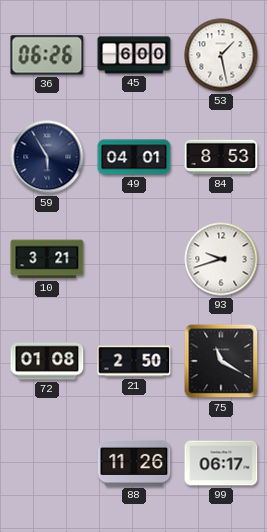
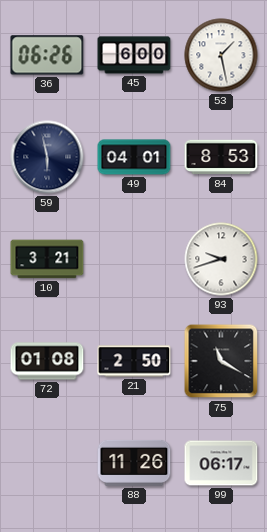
59: 5:55 -> 5:58 (47, 157)
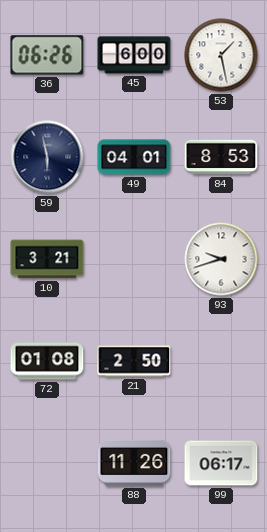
75: 11:20 -> none (221, 361)
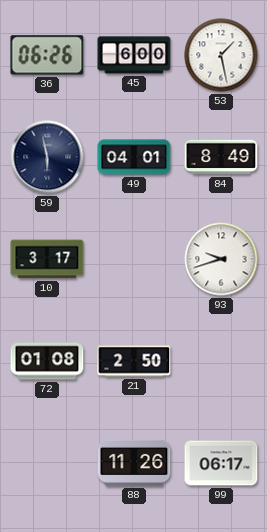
84: 8:53 -> 8:49 (221, 157)
10: 3:21 -> 3:17 (47, 259)
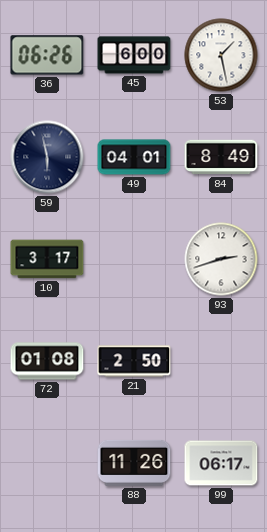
93: 9:42 -> 2:42 (221, 259)
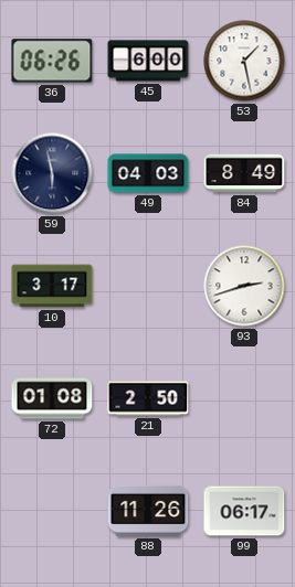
49: 04:01 -> 04:03 (148, 173)
